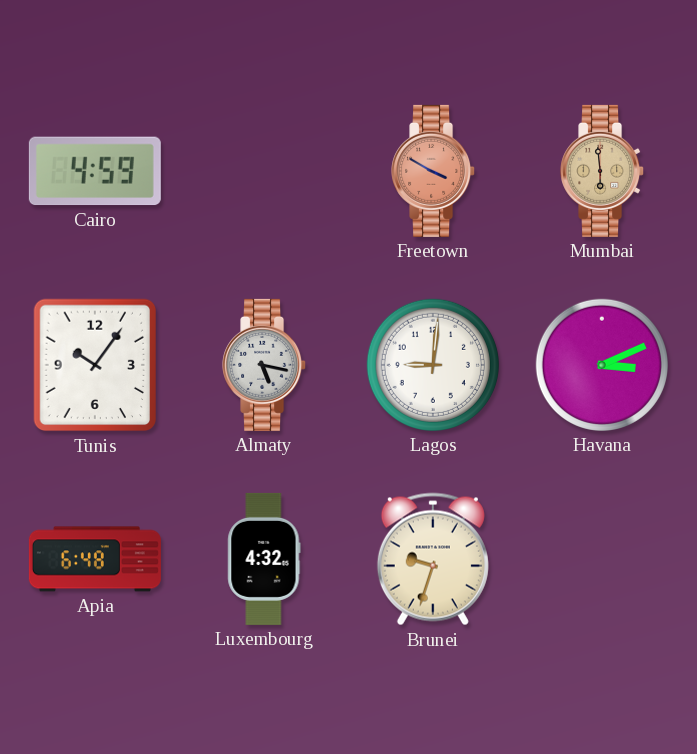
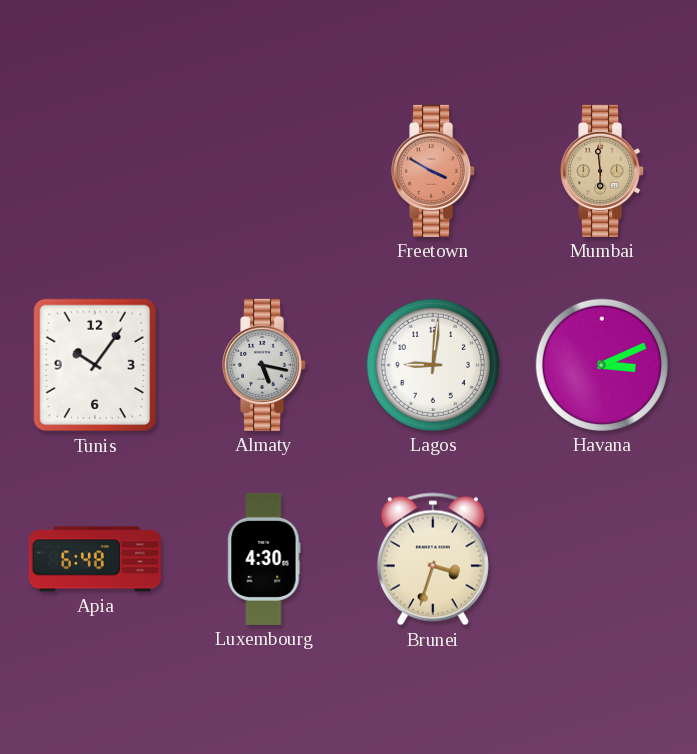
Cairo: 4:59 -> none (95, 171)
Luxembourg: 4:32 -> 4:30 (264, 559)
Brunei: 9:33 -> 3:33 (433, 559)
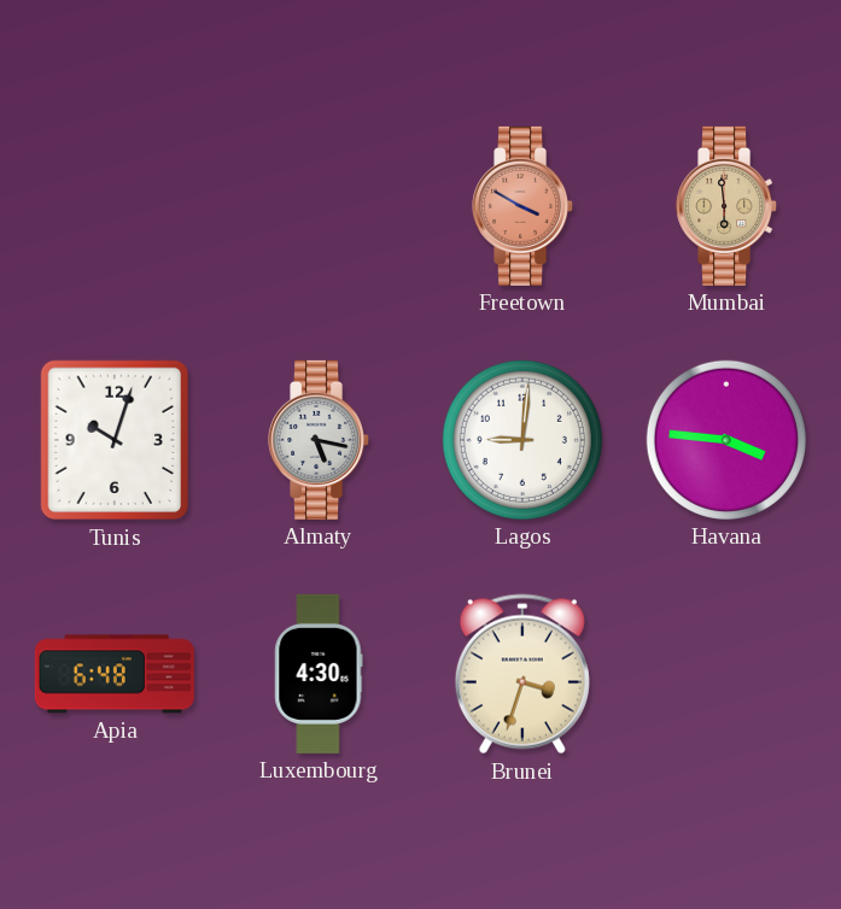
Tunis: 10:06 -> 10:03 (115, 440)
Havana: 3:11 -> 3:46 (726, 440)
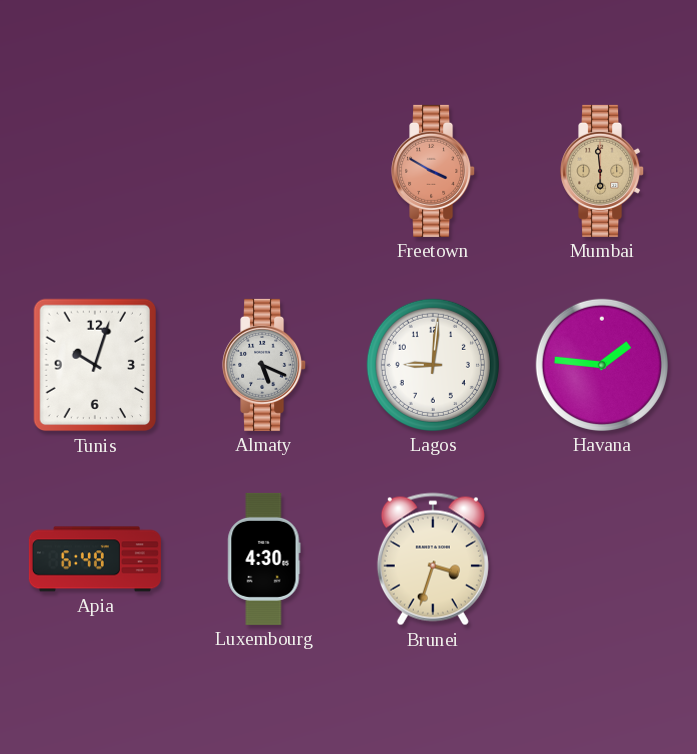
Almaty: 5:17 -> 5:19 (265, 365)
Havana: 3:46 -> 1:46 (602, 365)
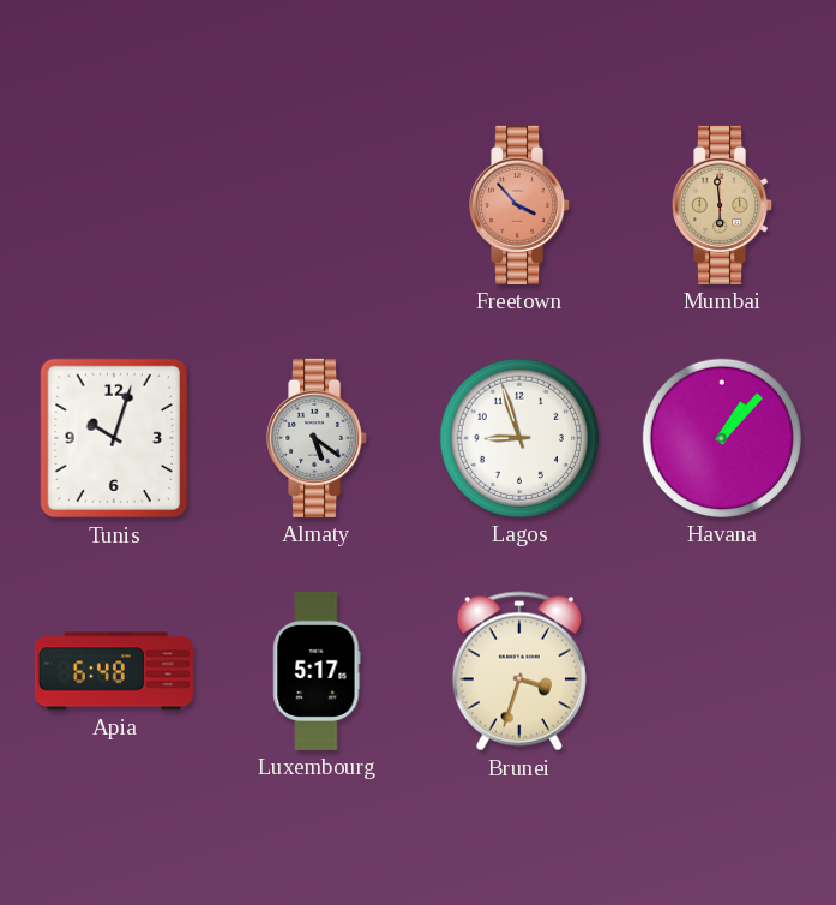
Freetown: 3:50 -> 3:53 (521, 205)
Almaty: 5:19 -> 5:21 (318, 438)
Lagos: 9:01 -> 8:57 (519, 438)
Havana: 1:46 -> 1:07 (722, 438)
Luxembourg: 4:30 -> 5:17 (317, 671)
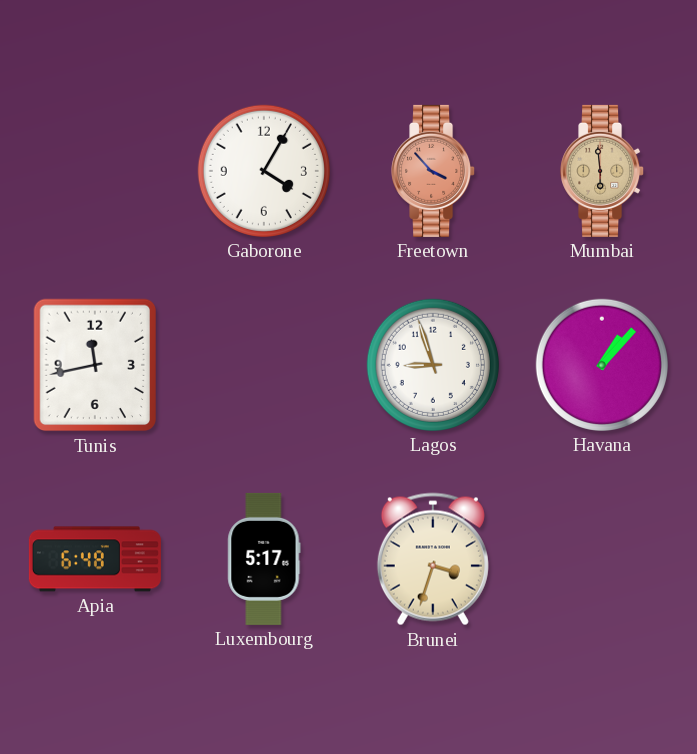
Gaborone: none -> 4:05 (264, 171)
Tunis: 10:03 -> 11:43 (95, 365)
Almaty: 5:21 -> none (318, 438)
